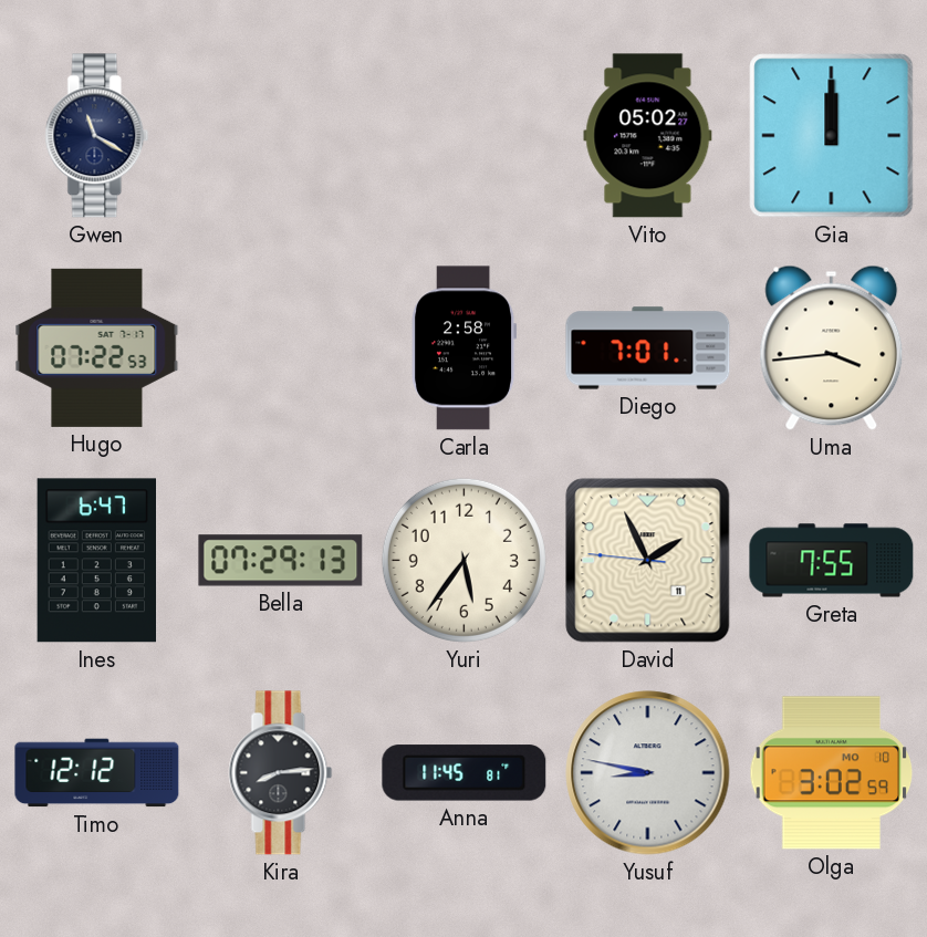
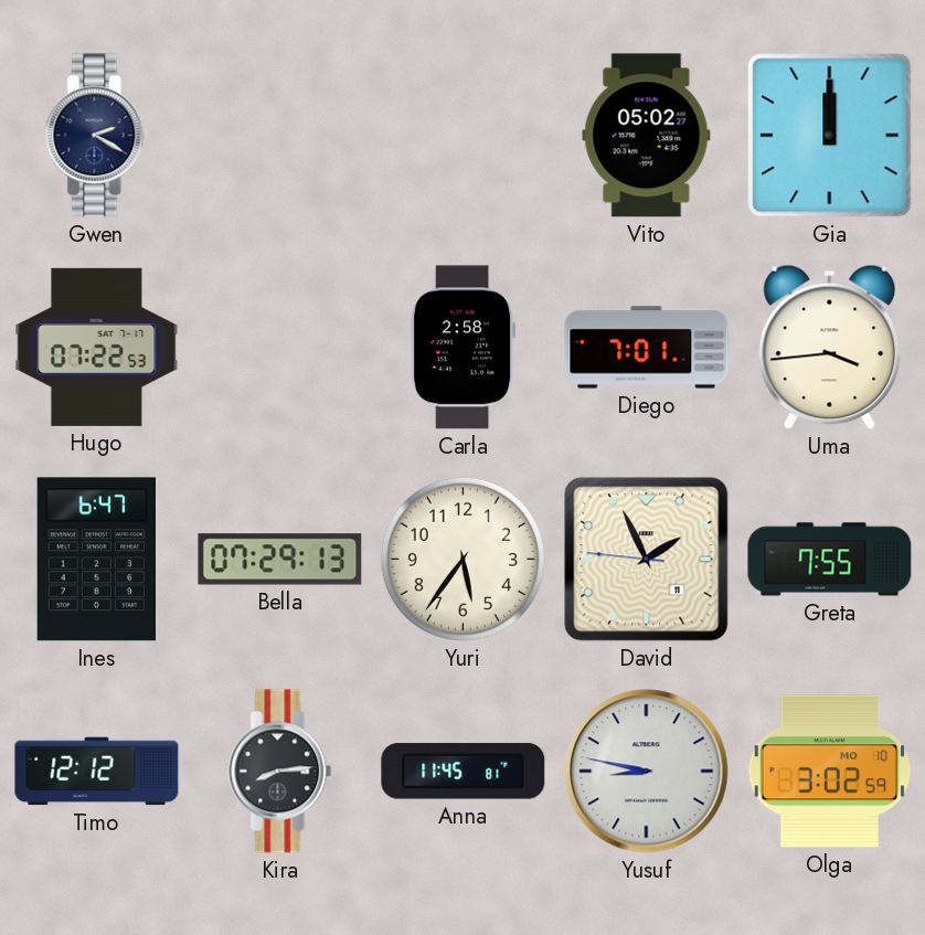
Gwen: 11:20 -> 2:20 (97, 136)
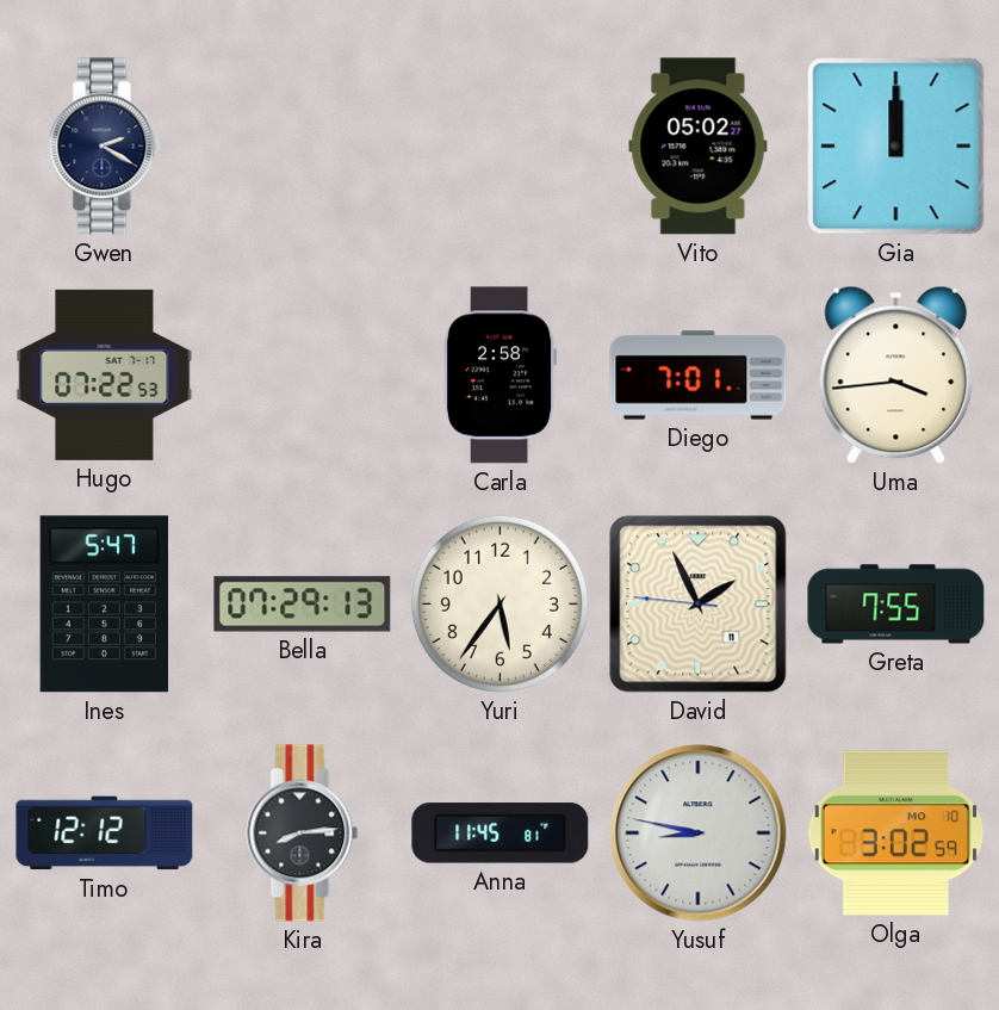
Ines: 6:47 -> 5:47 (104, 605)
